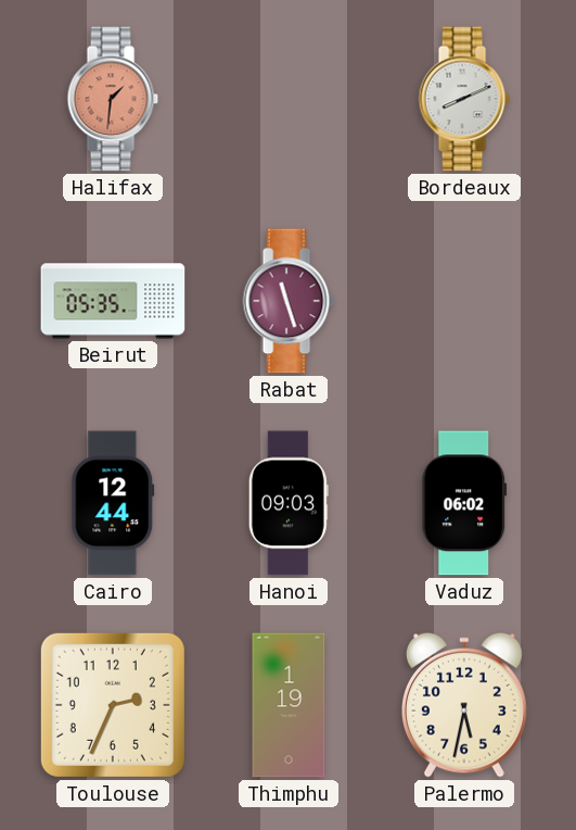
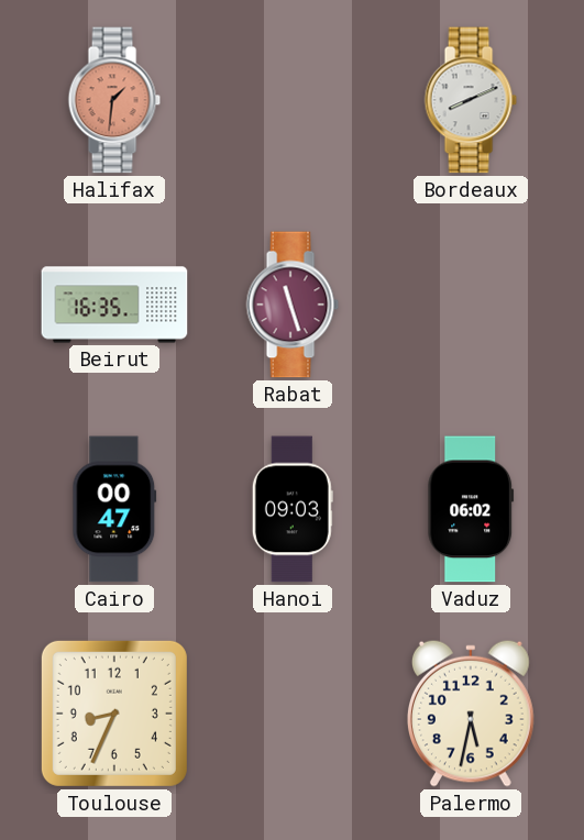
Beirut: 05:35 -> 16:35 (114, 305)
Cairo: 12:44 -> 00:47 (114, 509)
Toulouse: 2:34 -> 8:34 (114, 714)
Thimphu: 1:19 -> none (289, 705)
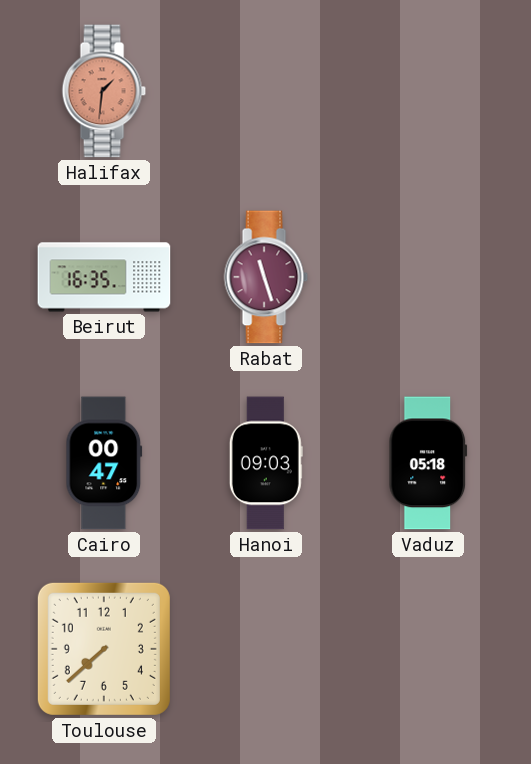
Bordeaux: 8:11 -> none (471, 100)
Vaduz: 06:02 -> 05:18 (428, 463)
Toulouse: 8:34 -> 7:38 (104, 649)
Palermo: 5:32 -> none (471, 714)
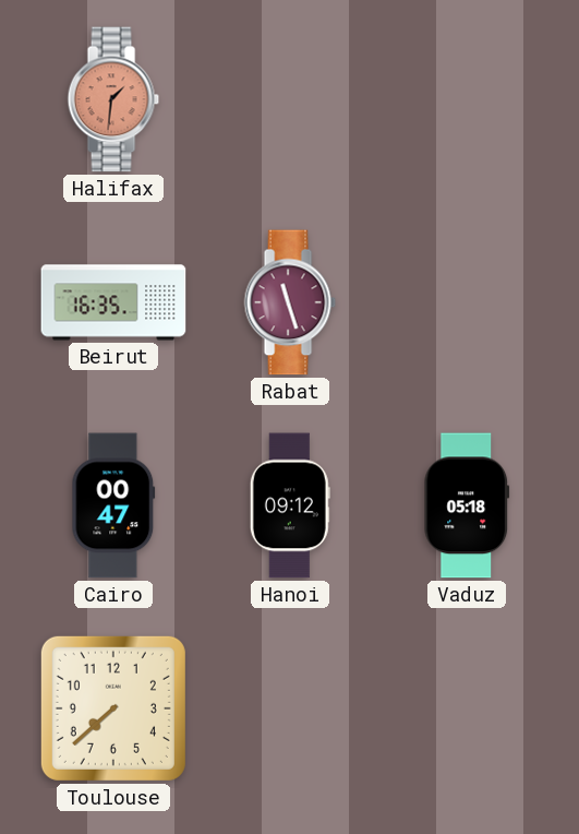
Hanoi: 09:03 -> 09:12 (290, 505)
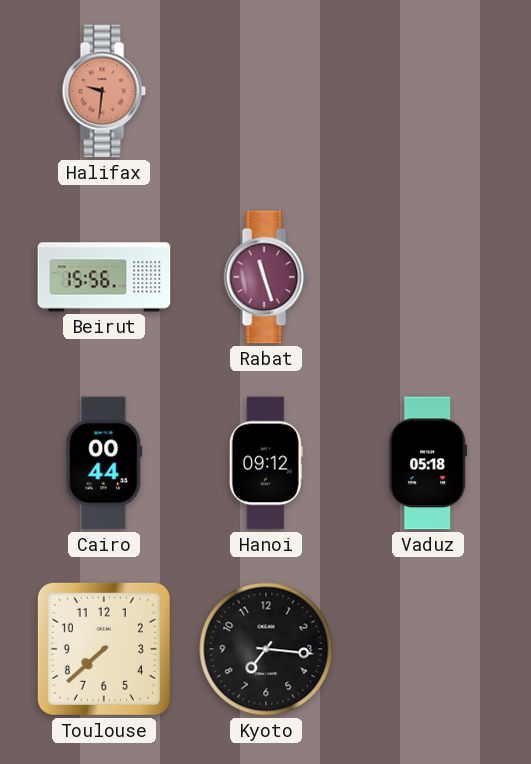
Halifax: 1:31 -> 9:31 (104, 91)
Beirut: 16:35 -> 15:56 (104, 277)
Cairo: 00:47 -> 00:44 (104, 463)
Kyoto: none -> 7:16 (266, 649)
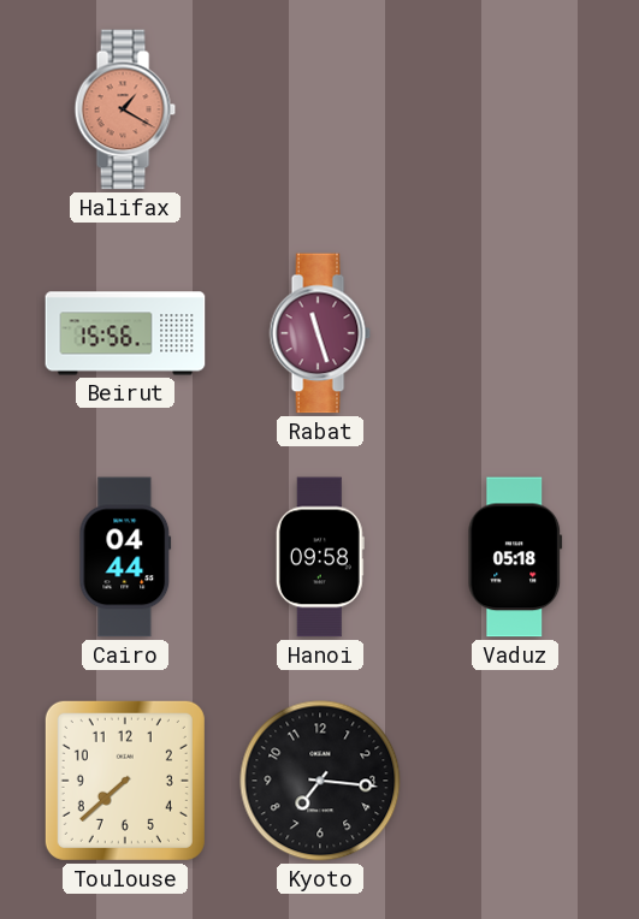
Halifax: 9:31 -> 1:20 (125, 109)
Cairo: 00:44 -> 04:44 (125, 557)
Hanoi: 09:12 -> 09:58 (320, 557)
